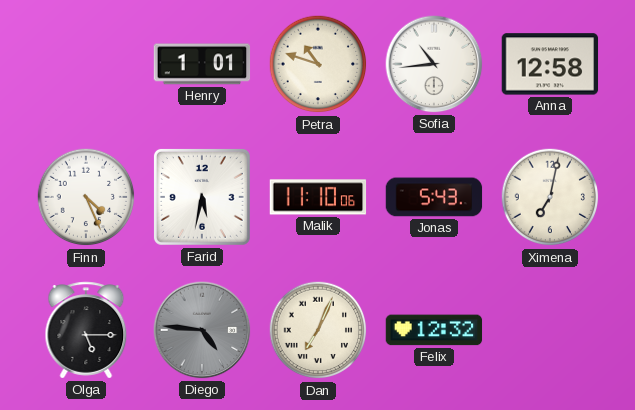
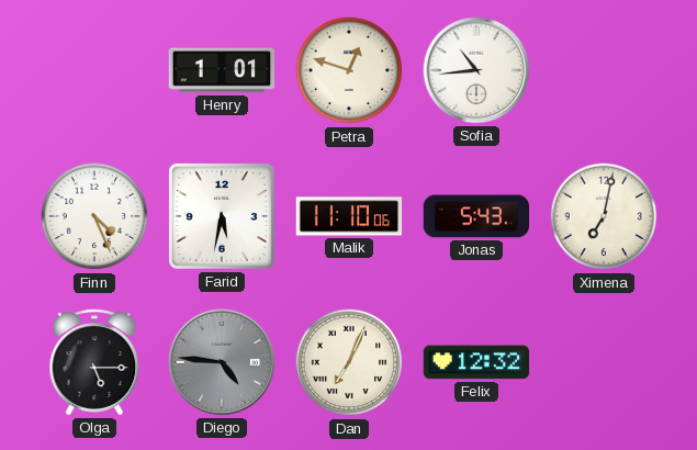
Petra: 10:48 -> 12:48 (349, 70)
Anna: 12:58 -> none (550, 64)
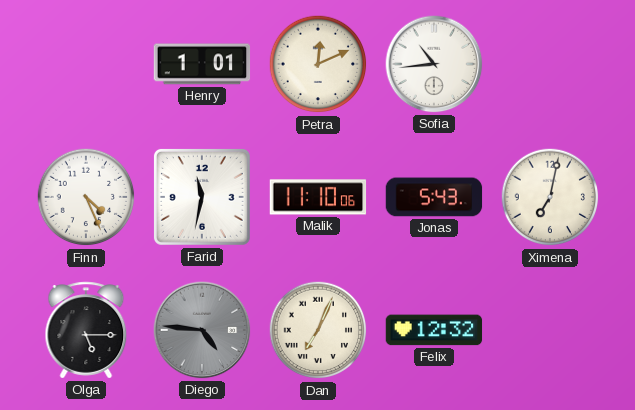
Petra: 12:48 -> 12:11 (318, 64)
Farid: 5:32 -> 11:32 (202, 197)
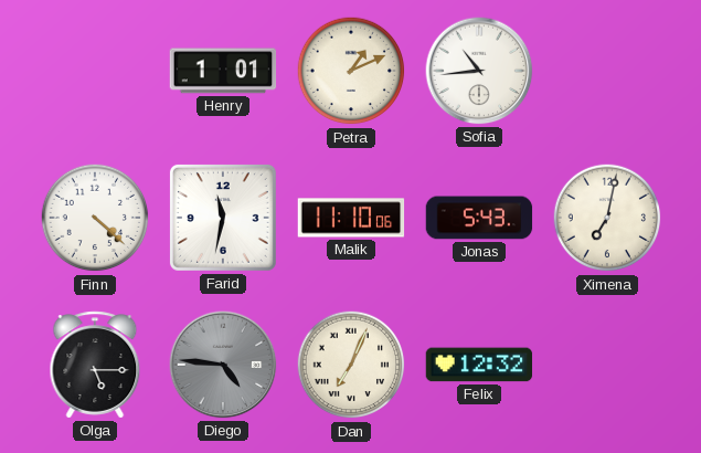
Petra: 12:11 -> 1:11 (351, 71)
Finn: 4:26 -> 4:22 (95, 218)
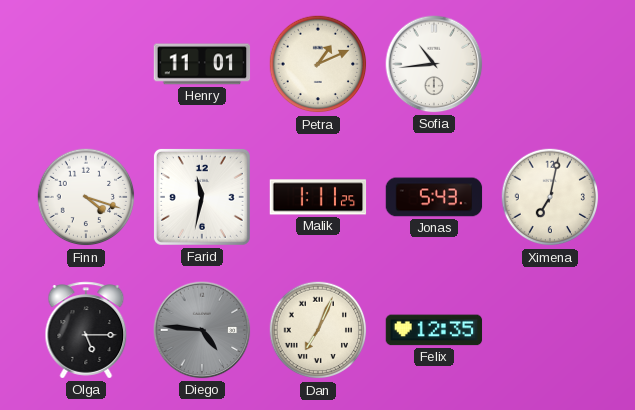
Henry: 1:01 -> 11:01 (202, 64)
Finn: 4:22 -> 4:18 (86, 197)
Malik: 11:10 -> 1:11 (318, 197)
Felix: 12:32 -> 12:35 (434, 330)
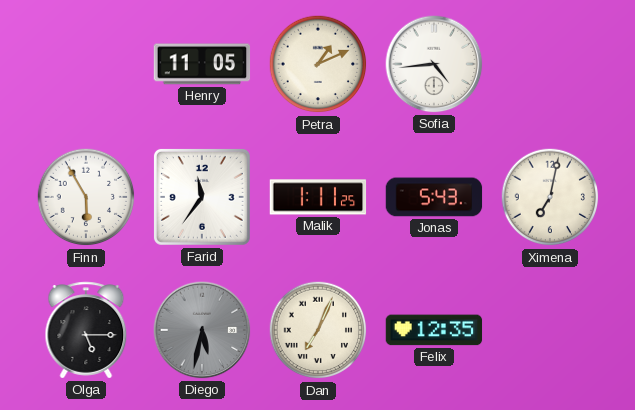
Henry: 11:01 -> 11:05 (202, 64)
Sofia: 10:44 -> 4:44 (434, 64)
Finn: 4:18 -> 5:55 (86, 197)
Farid: 11:32 -> 11:36 (202, 197)
Diego: 4:46 -> 5:32 (202, 330)
